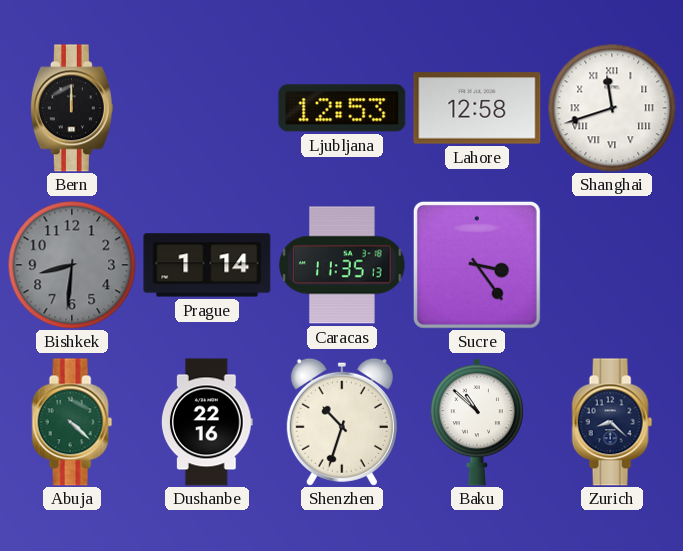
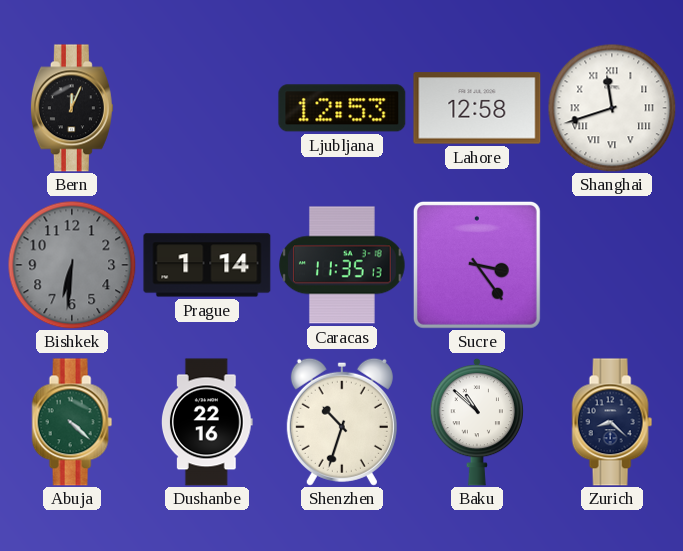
Bern: 12:00 -> 12:04 (72, 108)
Bishkek: 8:31 -> 6:31 (72, 265)
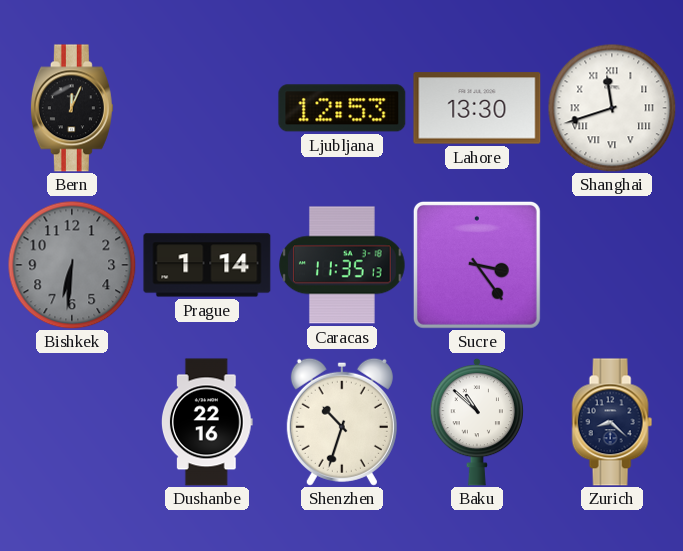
Lahore: 12:58 -> 13:30 (477, 108)
Abuja: 4:22 -> none (72, 422)
